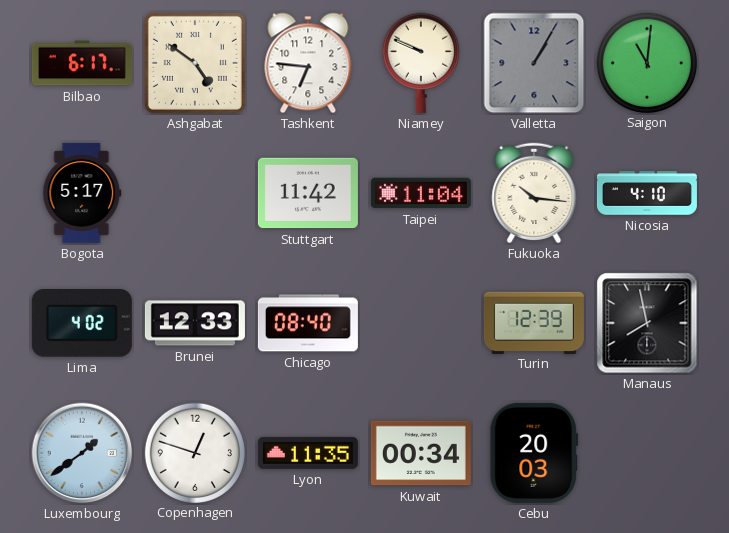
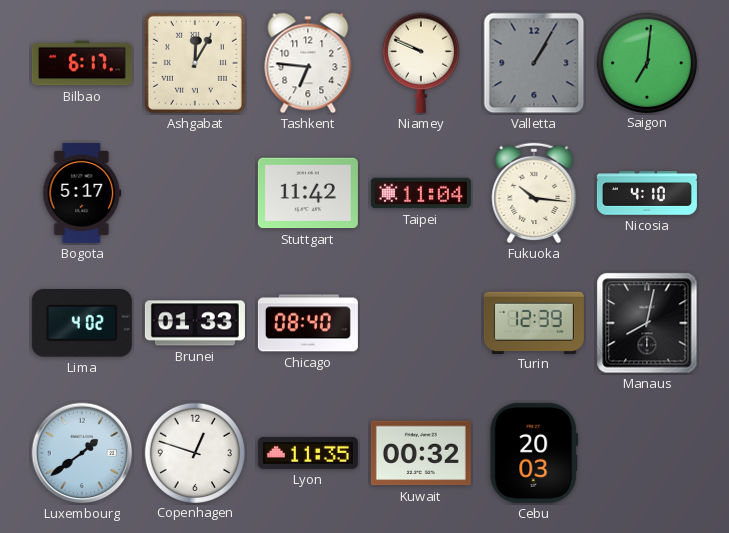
Ashgabat: 4:51 -> 12:05 (195, 63)
Saigon: 11:01 -> 7:01 (646, 62)
Brunei: 12:33 -> 01:33 (195, 323)
Manaus: 7:58 -> 8:02 (647, 323)
Kuwait: 00:34 -> 00:32 (421, 453)
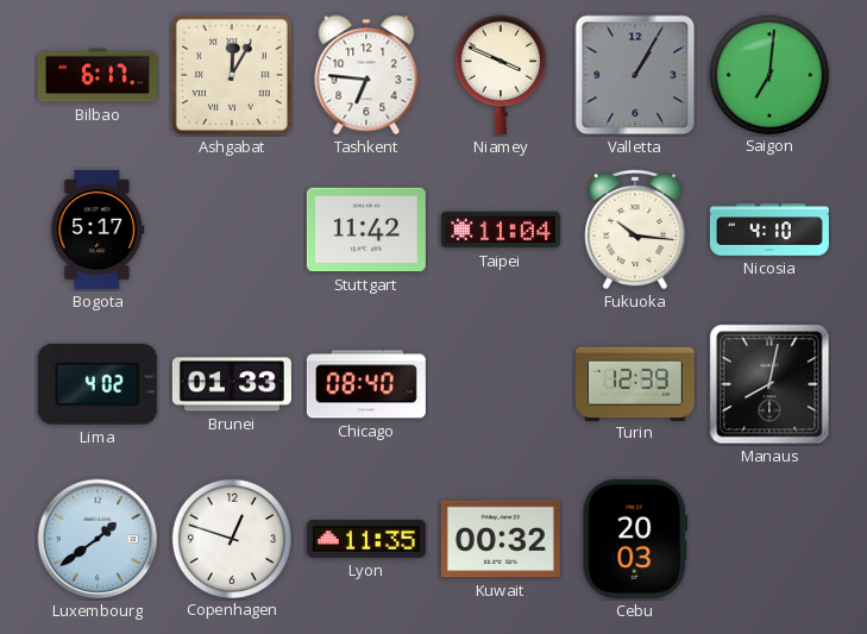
Niamey: 9:49 -> 3:49 (501, 75)
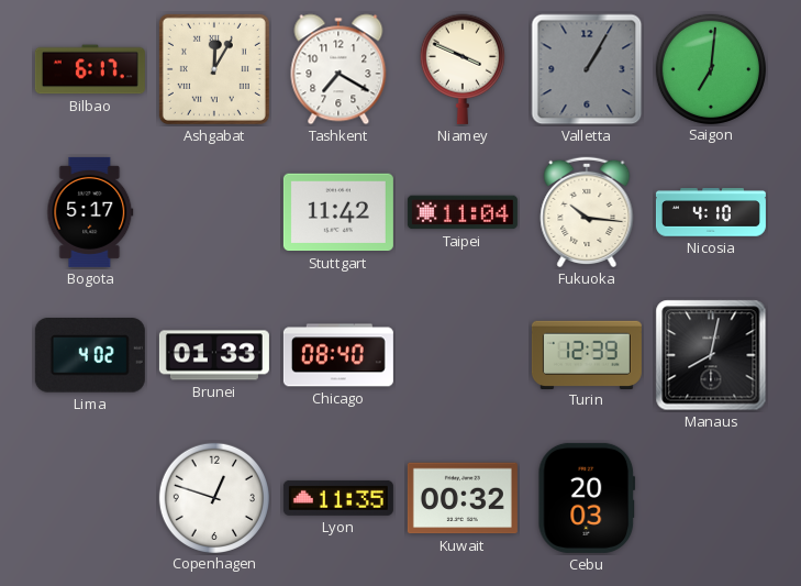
Tashkent: 6:46 -> 7:20 (338, 69)
Luxembourg: 1:39 -> none (98, 539)
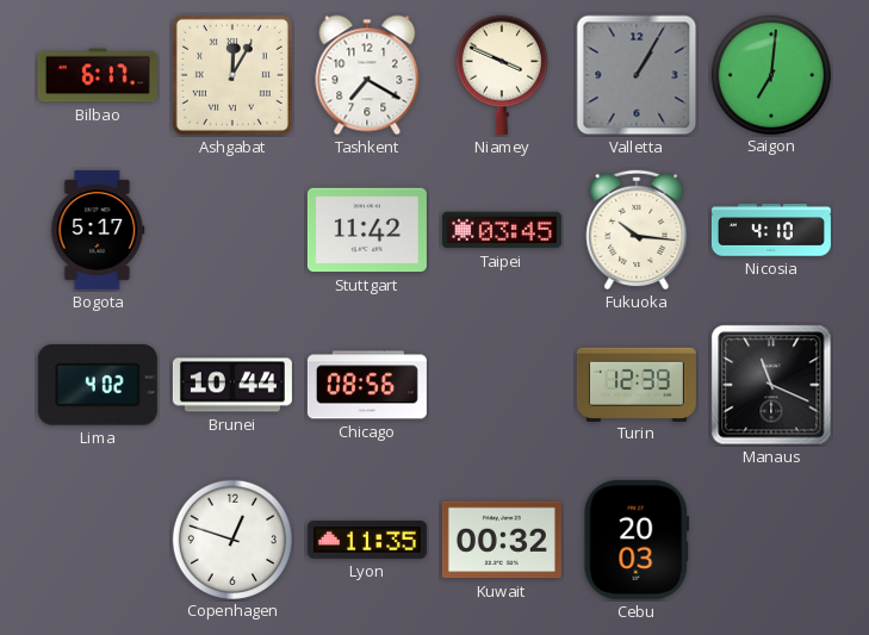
Taipei: 11:04 -> 03:45 (502, 230)
Brunei: 01:33 -> 10:44 (232, 385)
Chicago: 08:40 -> 08:56 (367, 385)
Manaus: 8:02 -> 11:19 (771, 385)
